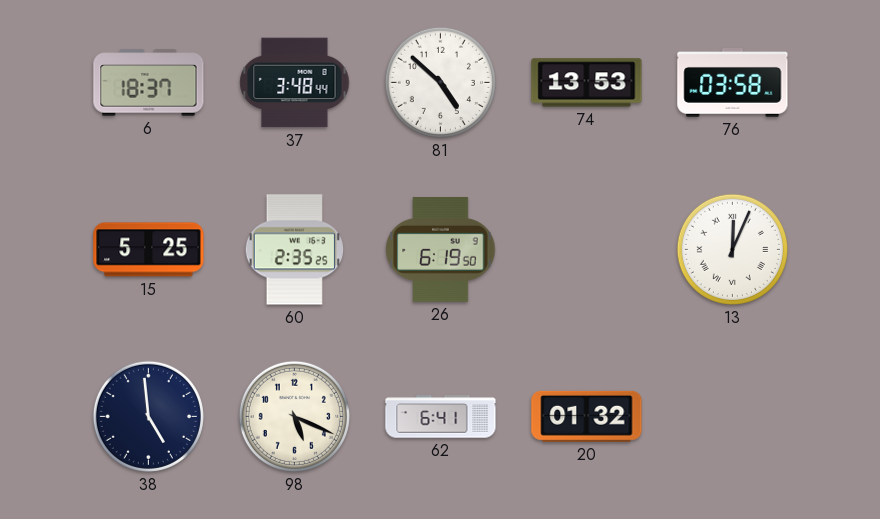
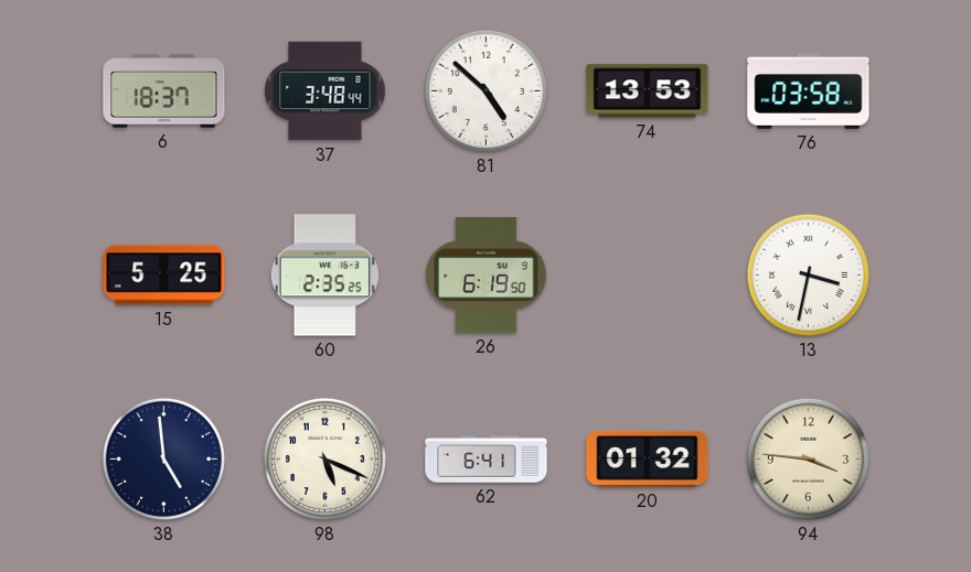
13: 12:04 -> 3:32 (808, 274)
94: none -> 3:46 (808, 458)
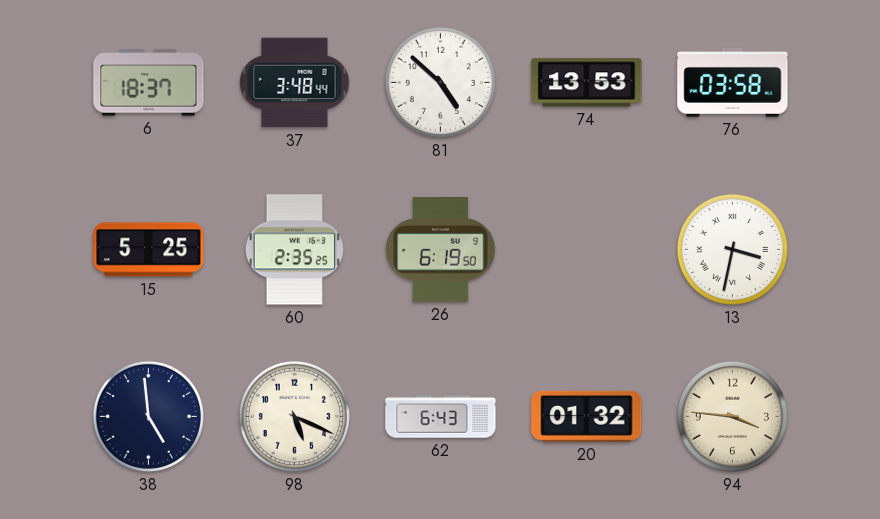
62: 6:41 -> 6:43 (441, 417)
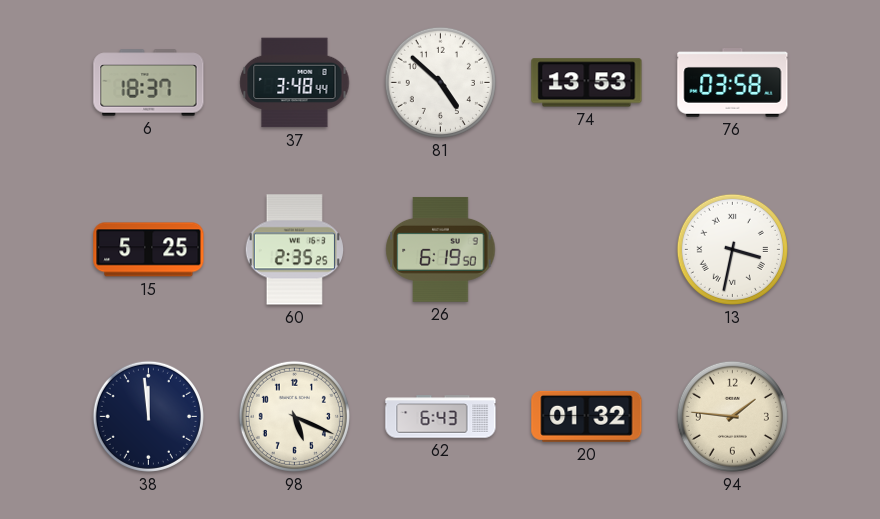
38: 4:59 -> 11:59 (148, 416)
94: 3:46 -> 1:46 (732, 416)
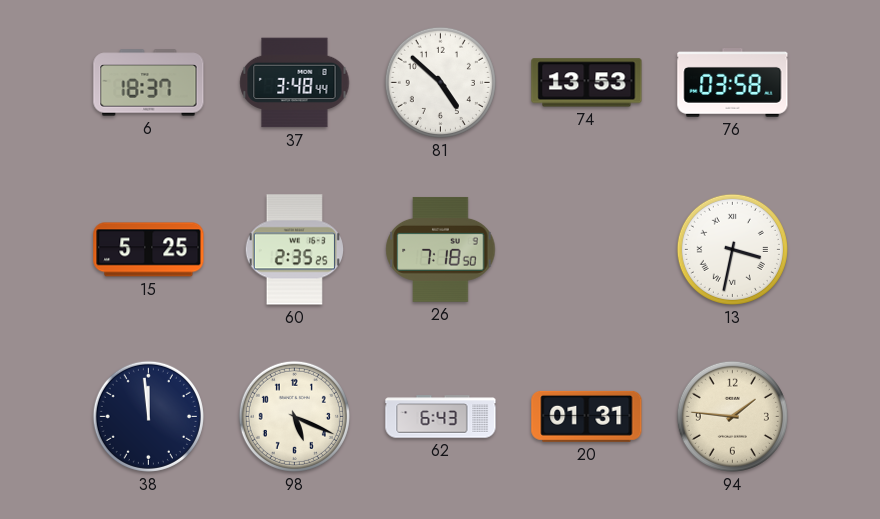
26: 6:19 -> 7:18 (441, 249)
20: 01:32 -> 01:31 (587, 416)
